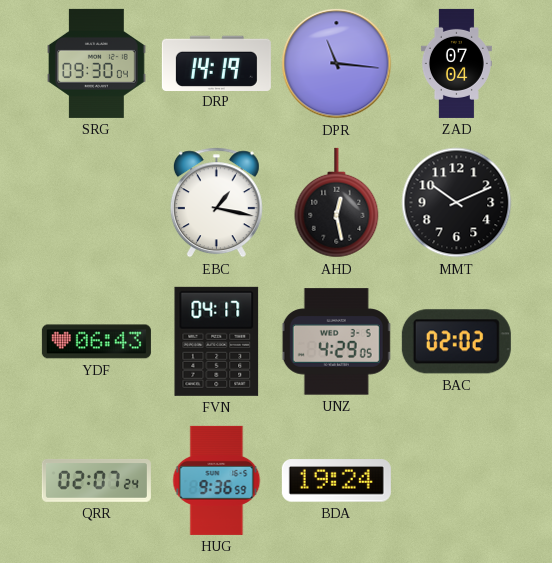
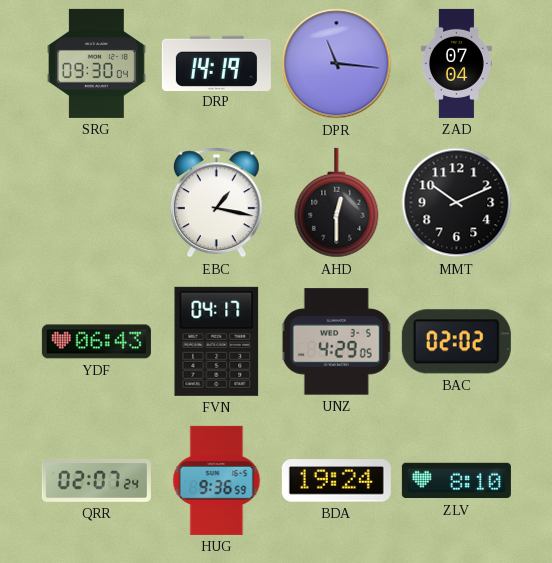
AHD: 12:28 -> 12:30 (337, 203)
ZLV: none -> 8:10 (456, 481)
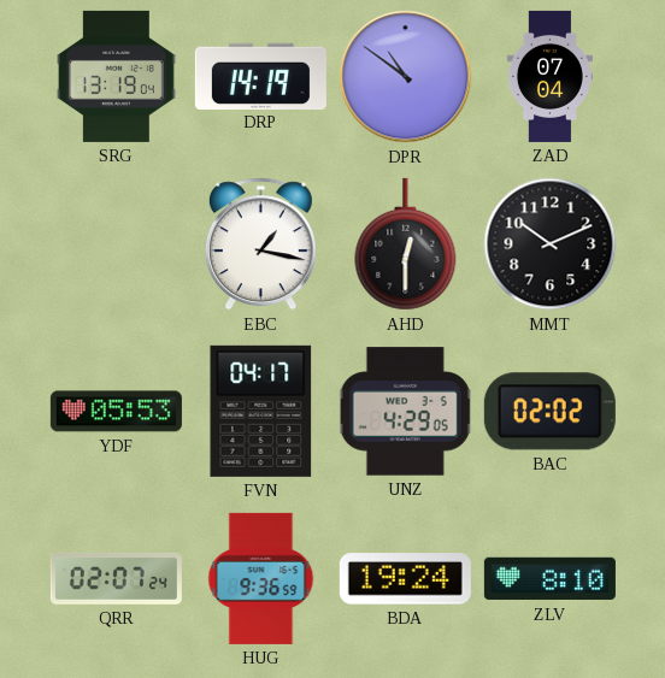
SRG: 09:30 -> 13:19 (117, 76)
DPR: 11:16 -> 10:51 (406, 77)
YDF: 06:43 -> 05:53 (116, 412)
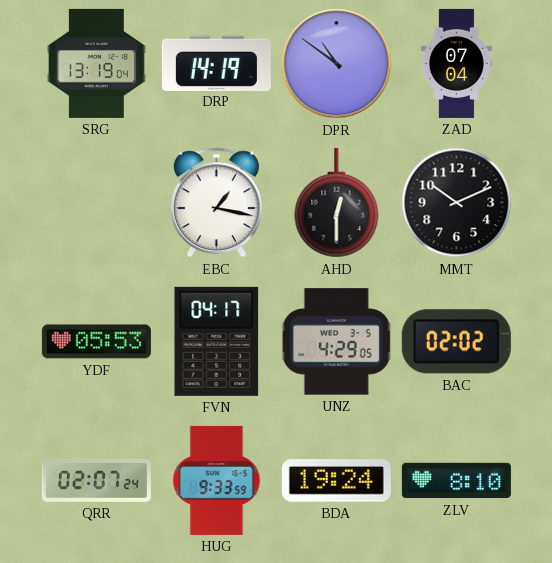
HUG: 9:36 -> 9:33 (217, 480)
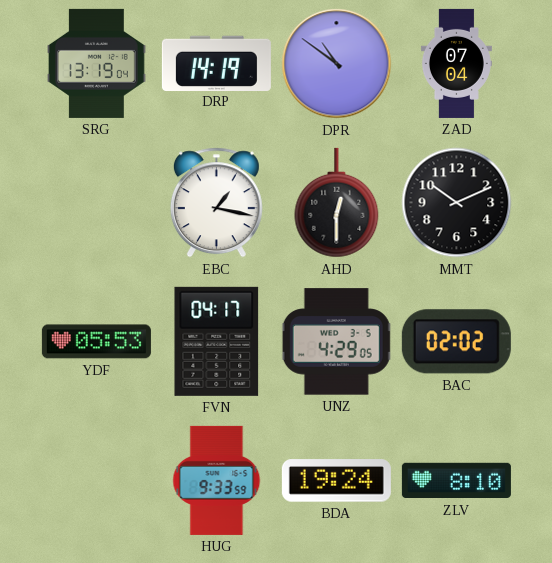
QRR: 02:07 -> none (96, 480)
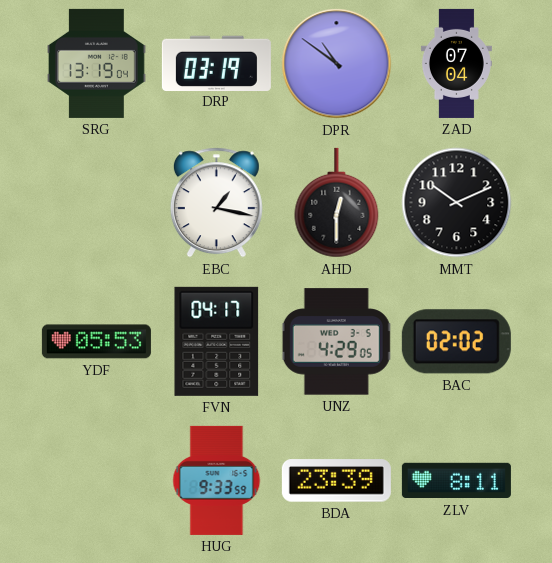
DRP: 14:19 -> 03:19 (216, 63)
BDA: 19:24 -> 23:39 (336, 481)
ZLV: 8:10 -> 8:11 (456, 481)
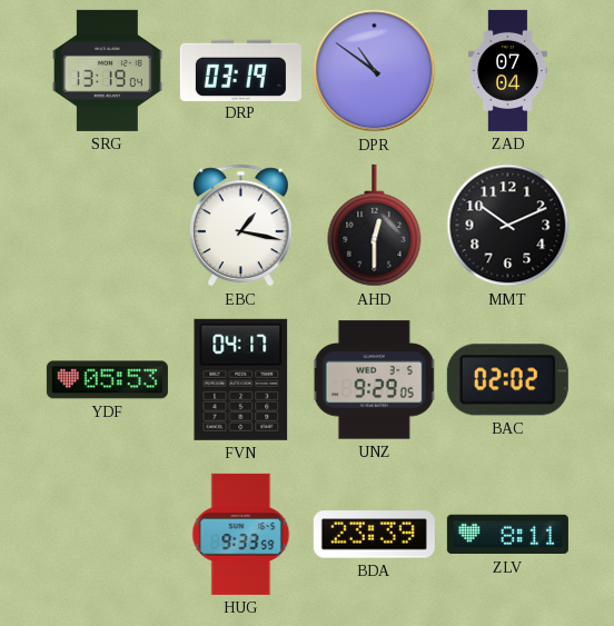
UNZ: 4:29 -> 9:29 (375, 380)
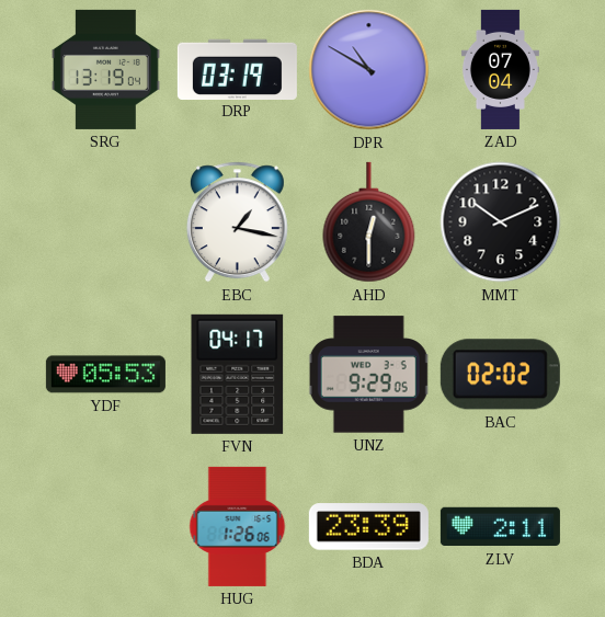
DPR: 10:51 -> 10:50 (369, 70)
HUG: 9:33 -> 1:26 (238, 526)
ZLV: 8:11 -> 2:11 (500, 527)
